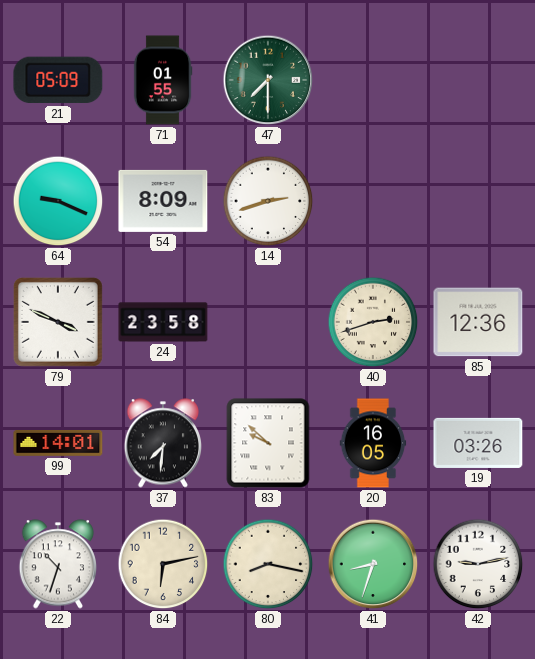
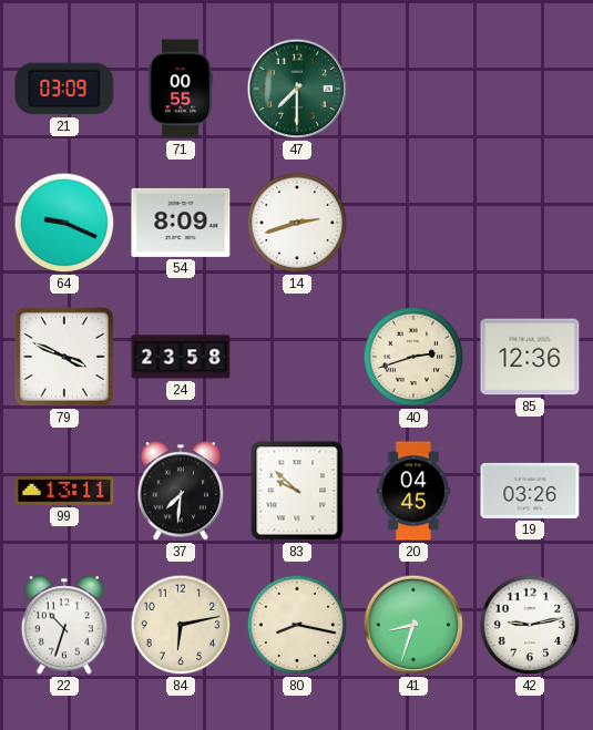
21: 05:09 -> 03:09 (64, 89)
71: 01:55 -> 00:55 (181, 89)
99: 14:01 -> 13:11 (64, 492)
20: 16:05 -> 04:45 (413, 491)
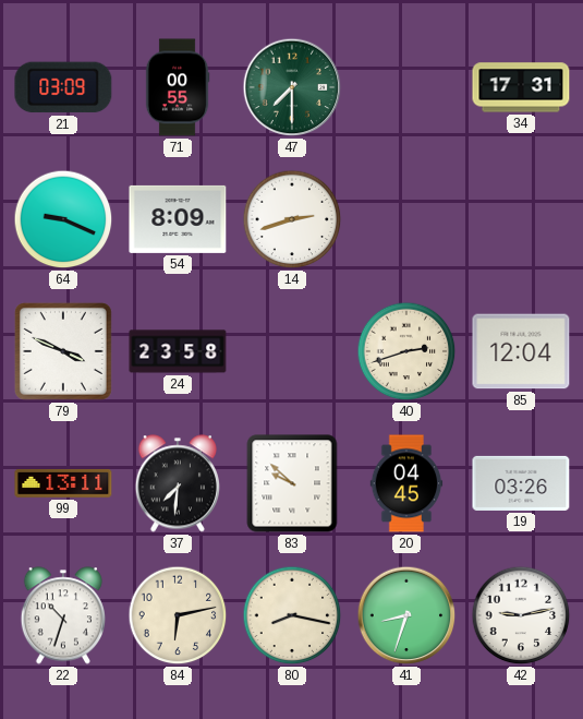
34: none -> 17:31 (521, 87)
85: 12:36 -> 12:04 (521, 351)
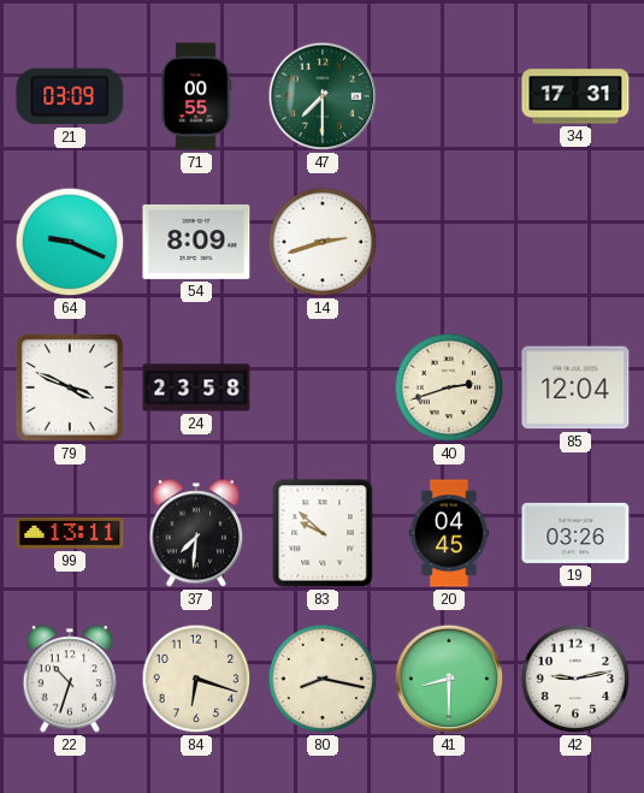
84: 6:13 -> 6:18 (196, 679)
41: 8:33 -> 8:30 (449, 679)
